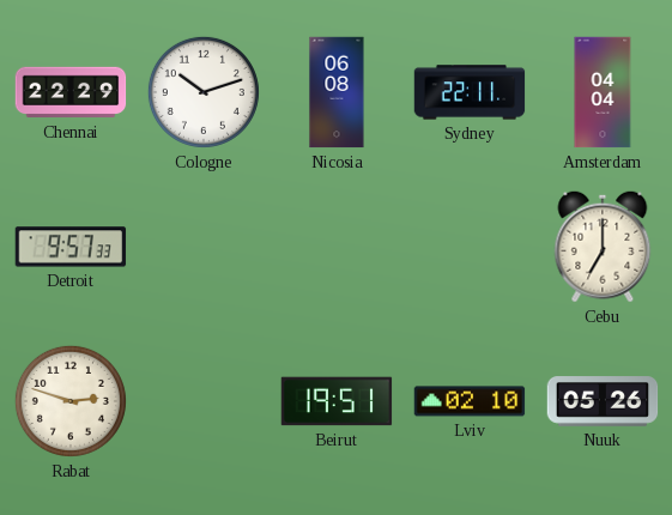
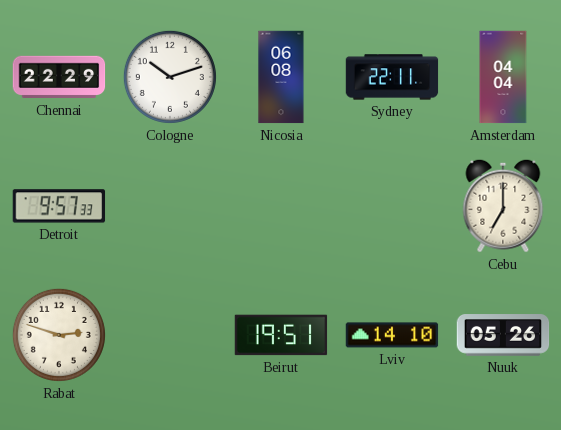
Lviv: 02:10 -> 14:10 (392, 335)
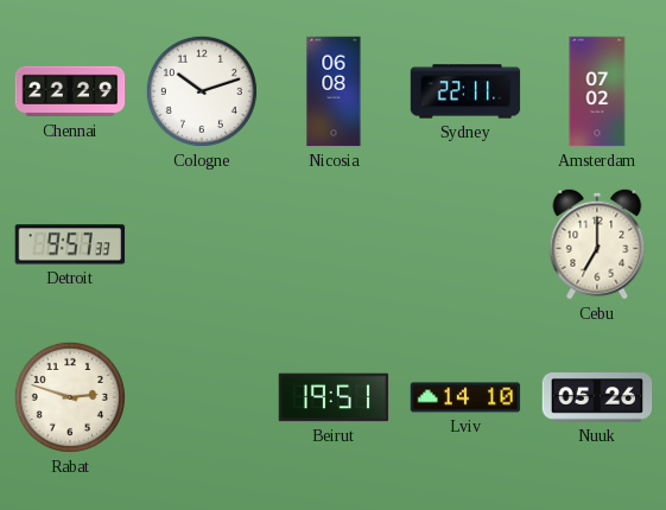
Amsterdam: 04:04 -> 07:02 (597, 91)
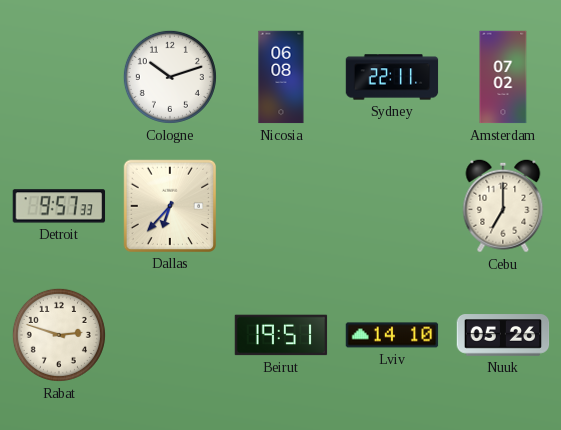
Chennai: 22:29 -> none (70, 91)
Dallas: none -> 6:37 (169, 205)
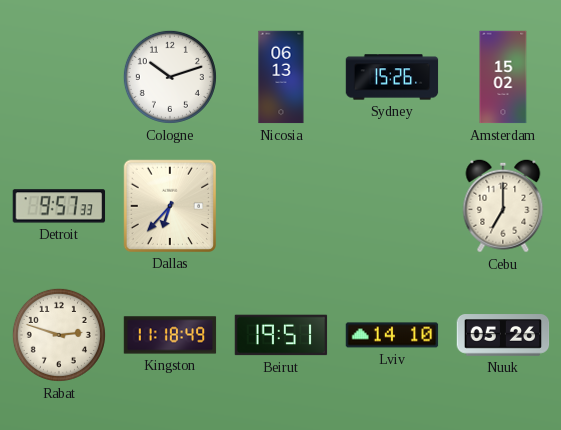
Nicosia: 06:08 -> 06:13 (281, 77)
Sydney: 22:11 -> 15:26 (392, 77)
Amsterdam: 07:02 -> 15:02 (503, 77)
Kingston: none -> 11:18 (170, 335)
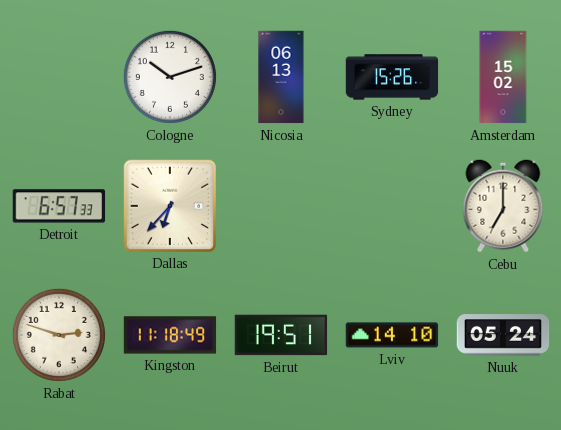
Detroit: 9:57 -> 6:57 (59, 206)
Nuuk: 05:26 -> 05:24 (503, 335)
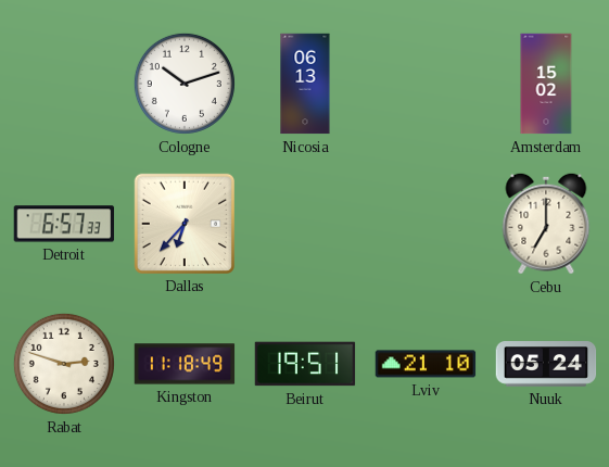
Sydney: 15:26 -> none (392, 77)
Lviv: 14:10 -> 21:10 (426, 364)
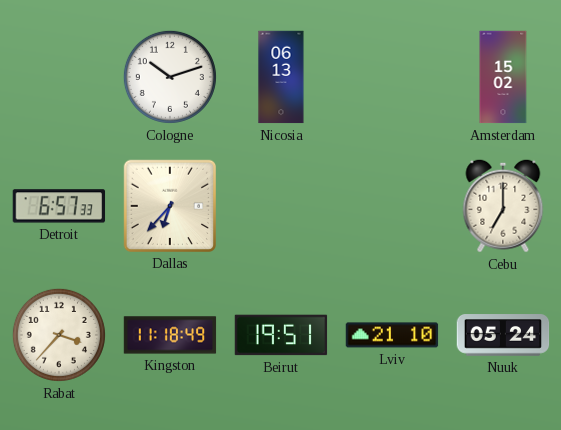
Rabat: 2:48 -> 3:37 (59, 335)
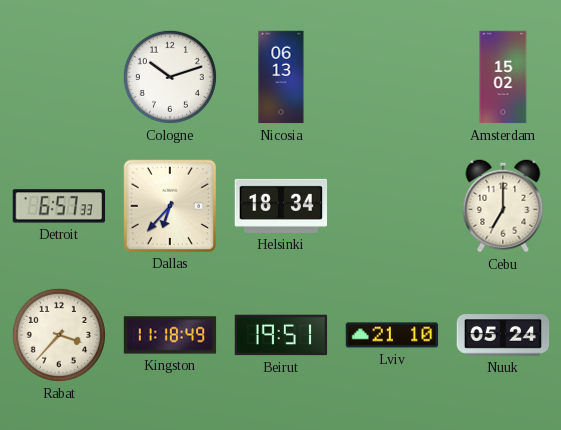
Helsinki: none -> 18:34 (281, 206)
